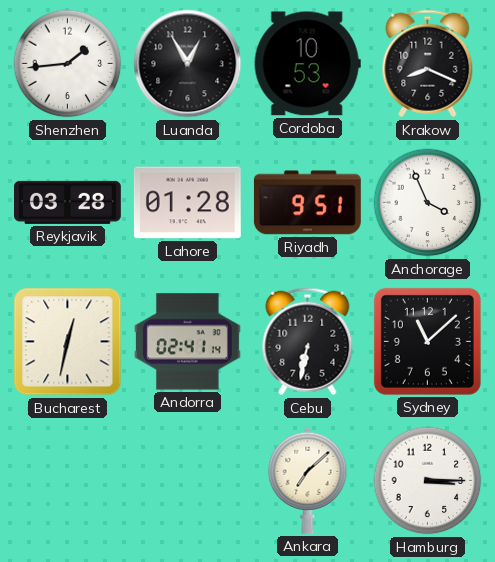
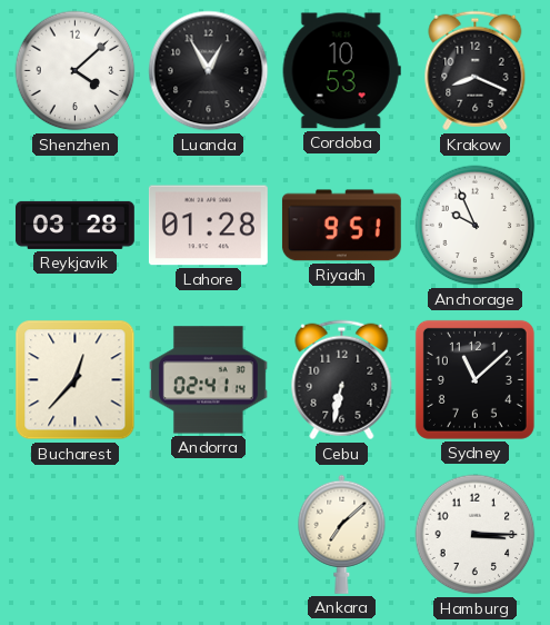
Shenzhen: 1:44 -> 4:08 (76, 71)
Anchorage: 3:56 -> 9:56 (476, 226)
Bucharest: 12:32 -> 12:37 (76, 380)
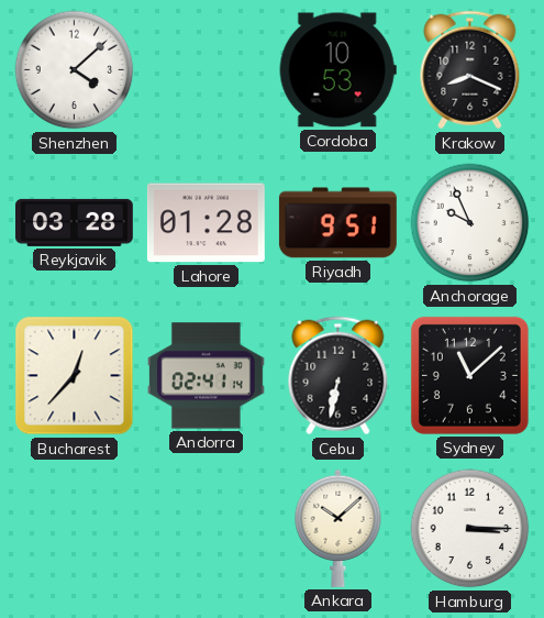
Luanda: 12:55 -> none (209, 71)
Ankara: 7:08 -> 10:08 (338, 528)
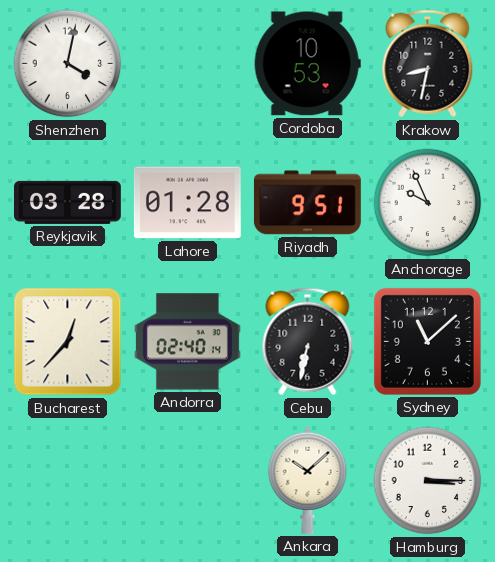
Shenzhen: 4:08 -> 4:02 (68, 64)
Krakow: 8:19 -> 8:32 (428, 64)
Andorra: 02:41 -> 02:40 (187, 342)
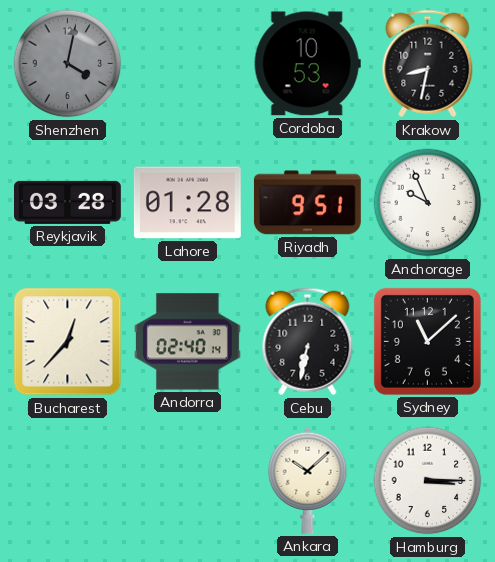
Shenzhen dial: white -> grey (68, 64)
